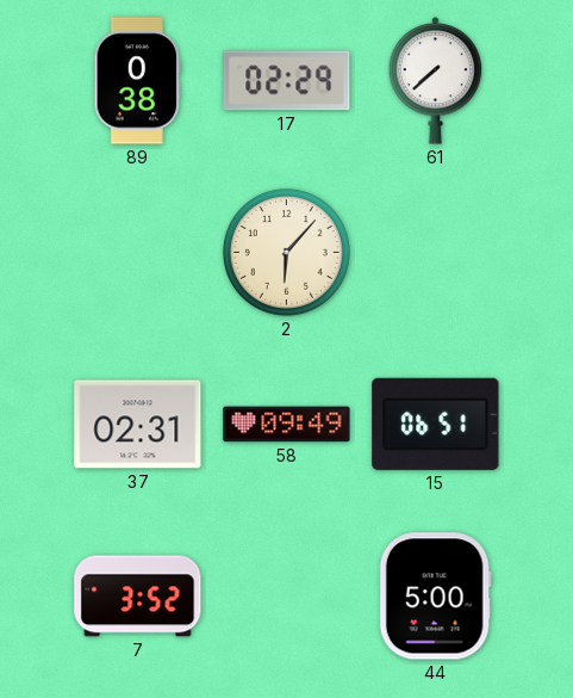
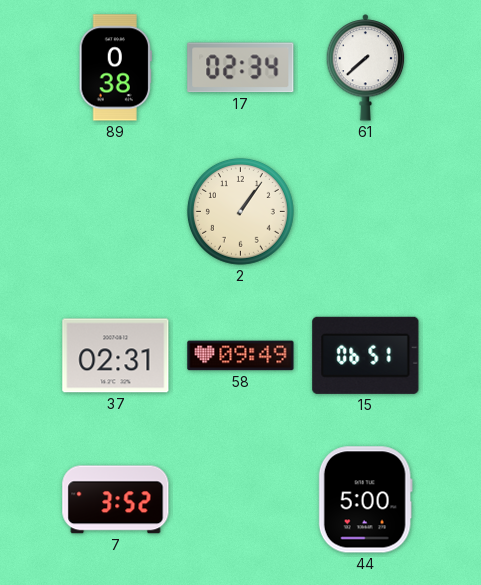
17: 02:29 -> 02:34 (241, 68)
2: 6:07 -> 1:06 (240, 211)
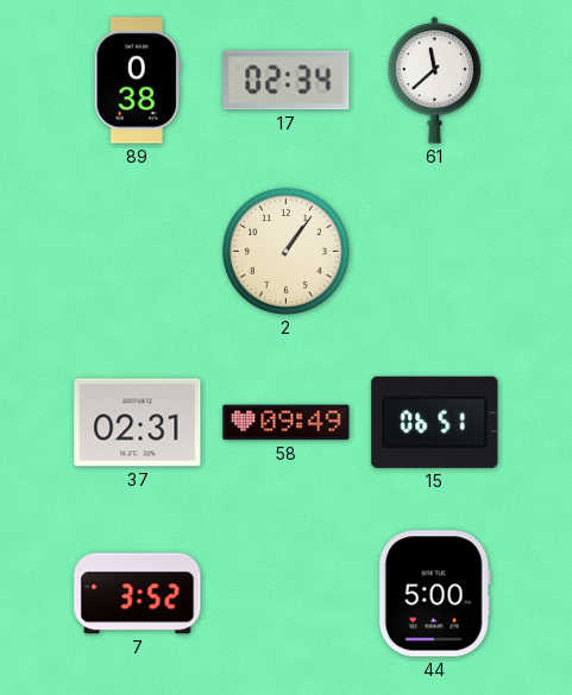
61: 7:38 -> 11:38 (435, 81)
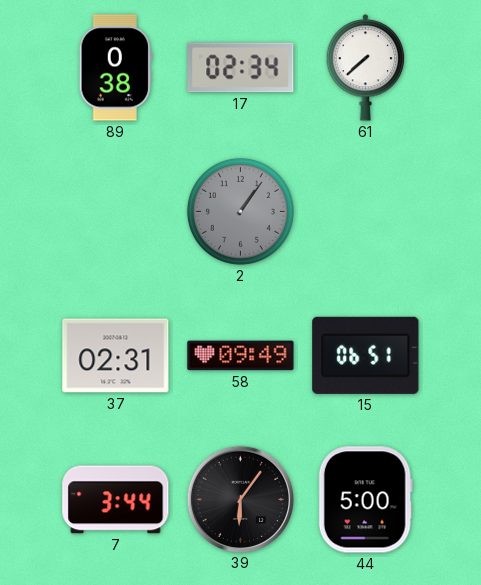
61: 11:38 -> 7:38 (366, 68)
2 dial: cream -> grey (240, 211)
7: 3:52 -> 3:44 (116, 500)
39: none -> 6:06 (240, 499)
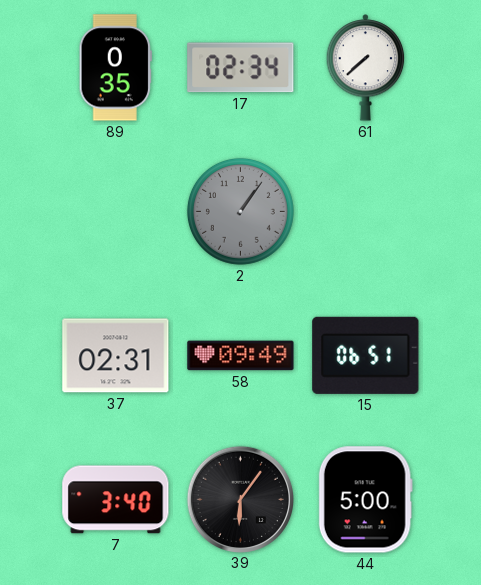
89: 0:38 -> 0:35 (115, 68)
7: 3:44 -> 3:40 (116, 500)
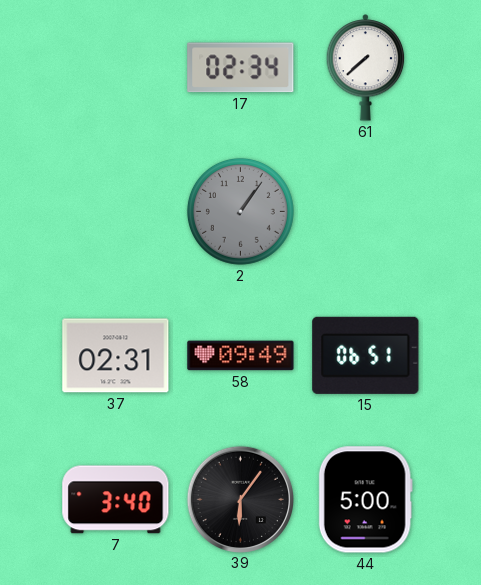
89: 0:35 -> none (115, 68)
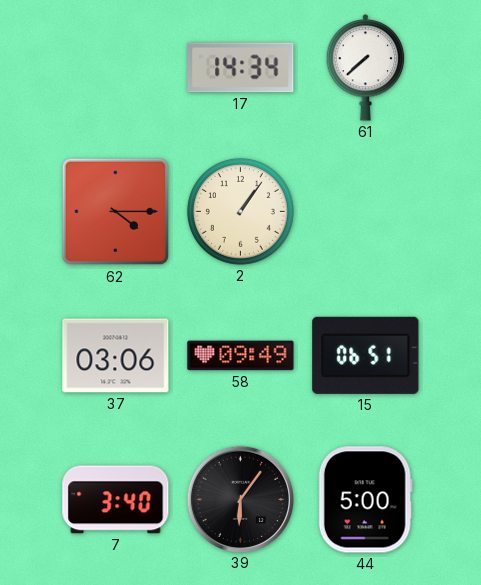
17: 02:34 -> 14:34 (241, 68)
62: none -> 4:15 (116, 212)
2 dial: grey -> cream (240, 211)
37: 02:31 -> 03:06 (116, 356)
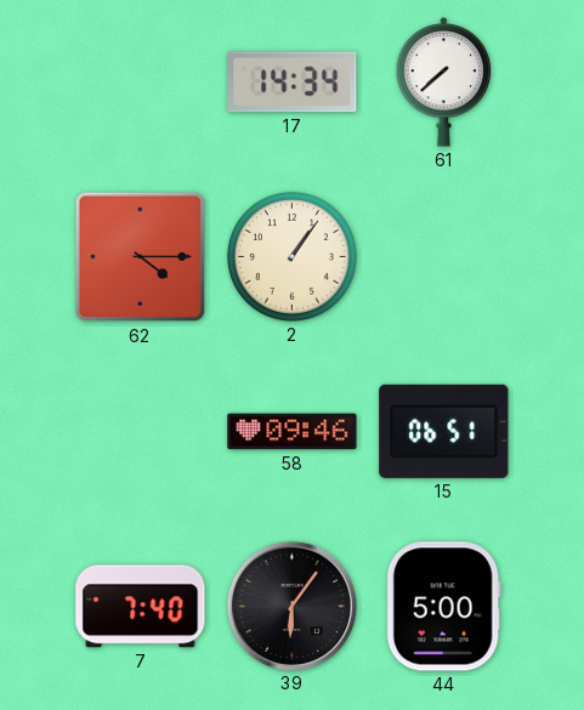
37: 03:06 -> none (116, 356)
58: 09:49 -> 09:46 (293, 432)
7: 3:40 -> 7:40 (141, 607)
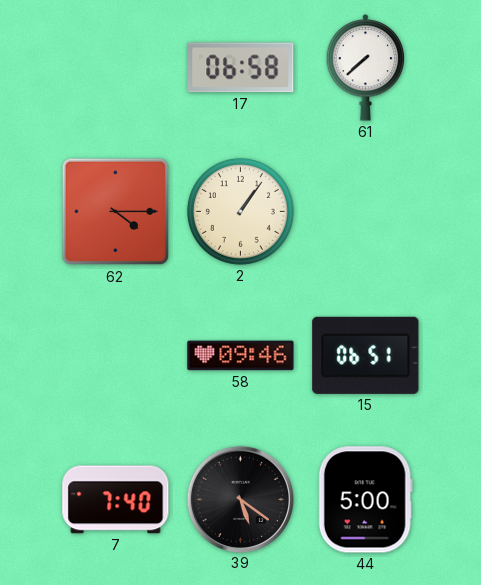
17: 14:34 -> 06:58 (241, 68)
39: 6:06 -> 5:21 (240, 499)
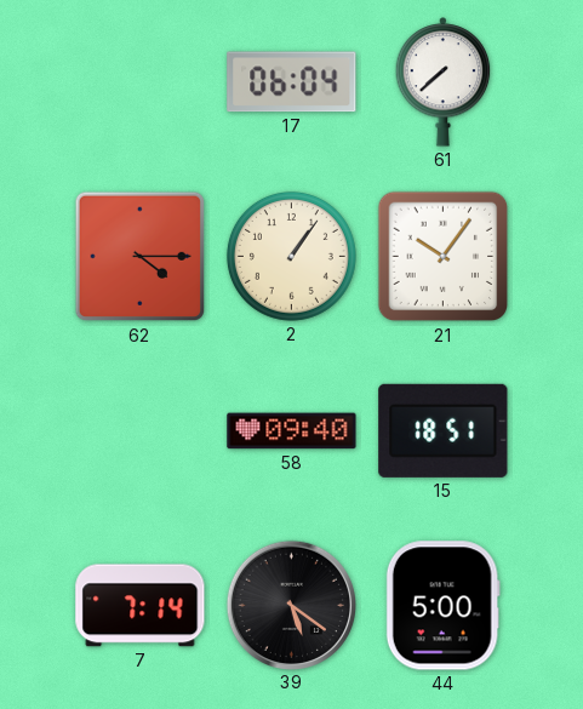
17: 06:58 -> 06:04 (292, 82)
21: none -> 10:06 (444, 257)
58: 09:46 -> 09:40 (292, 431)
15: 06:51 -> 18:51 (444, 430)
7: 7:40 -> 7:14 (141, 606)
